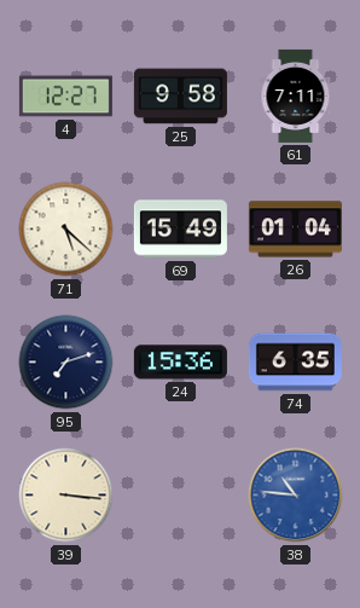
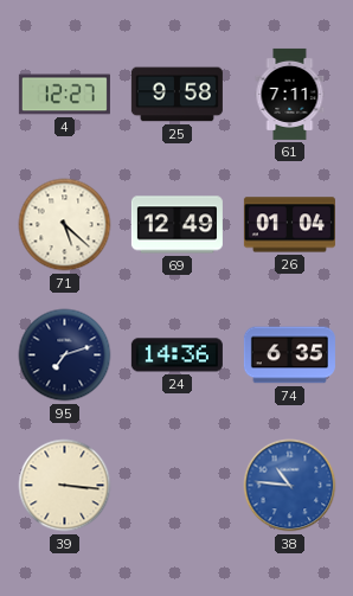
69: 15:49 -> 12:49 (176, 225)
24: 15:36 -> 14:36 (176, 355)
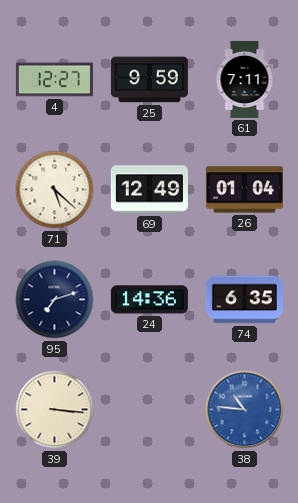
25: 9:58 -> 9:59 (149, 80)
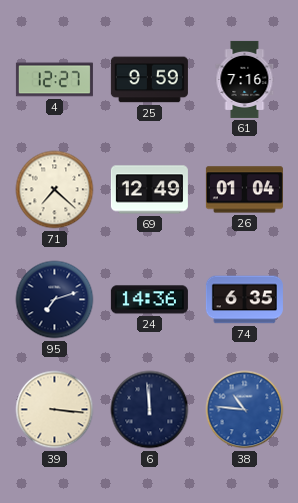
61: 7:11 -> 7:16 (245, 79)
71: 5:22 -> 7:22 (55, 190)
6: none -> 11:59 (150, 410)
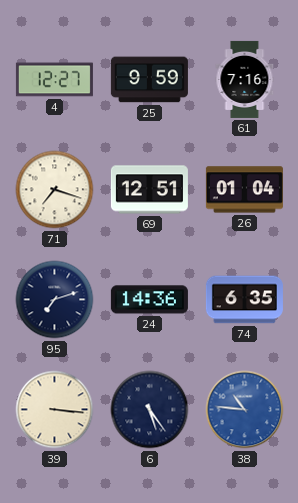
71: 7:22 -> 7:18 (55, 190)
69: 12:49 -> 12:51 (149, 190)
6: 11:59 -> 5:24 (150, 410)
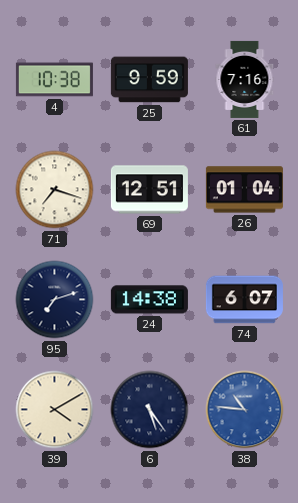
4: 12:27 -> 10:38 (54, 80)
24: 14:36 -> 14:38 (149, 300)
74: 6:35 -> 6:07 (244, 300)
39: 3:16 -> 4:10 (55, 410)
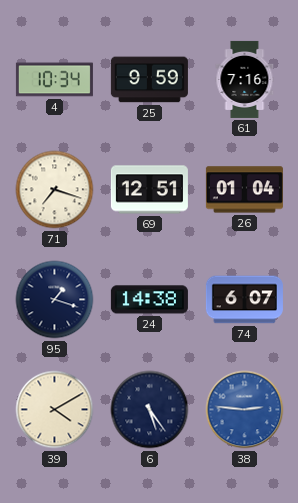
4: 10:38 -> 10:34 (54, 80)
95: 7:12 -> 1:18 (55, 300)
38: 10:46 -> 2:46 (245, 410)
